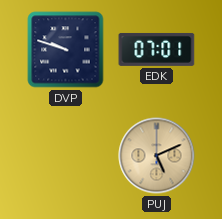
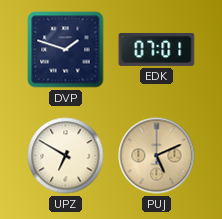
DVP: 9:48 -> 1:48 (66, 50)
UPZ: none -> 6:50 (66, 156)
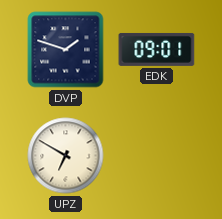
EDK: 07:01 -> 09:01 (157, 49)
PUJ: 5:11 -> none (157, 156)
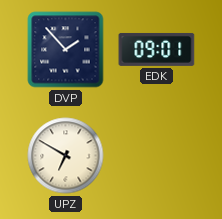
DVP: 1:48 -> 1:53 (66, 50)
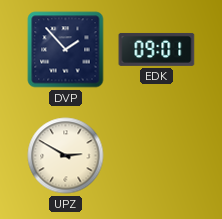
UPZ: 6:50 -> 2:50 (66, 156)
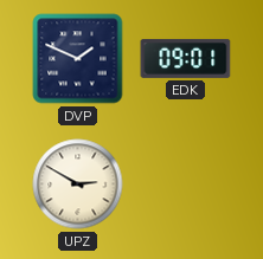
DVP: 1:53 -> 1:49 (78, 59)
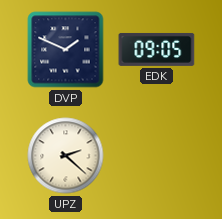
EDK: 09:01 -> 09:05 (157, 49)
UPZ: 2:50 -> 2:22 (66, 156)
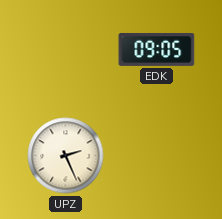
DVP: 1:49 -> none (66, 50)
UPZ: 2:22 -> 2:26 (66, 156)
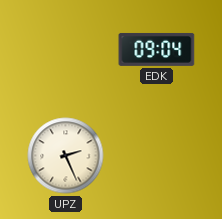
EDK: 09:05 -> 09:04 (157, 49)
